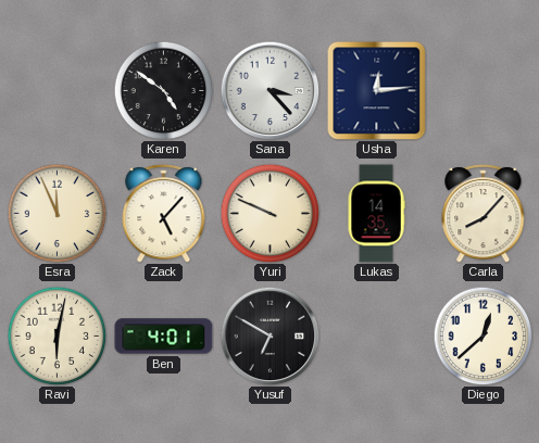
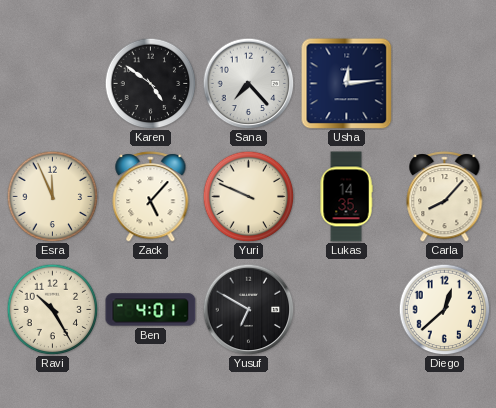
Sana: 3:23 -> 7:23 (248, 83)
Ravi: 6:02 -> 10:25 (52, 309)
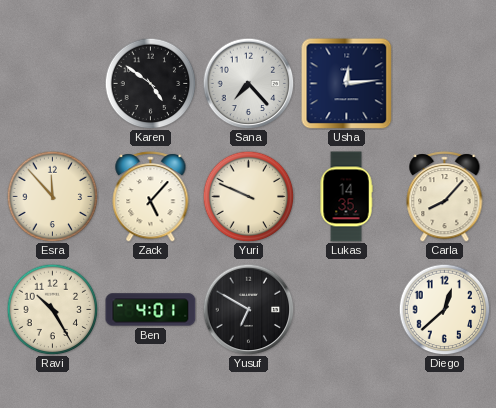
Esra: 11:56 -> 11:53 (52, 196)
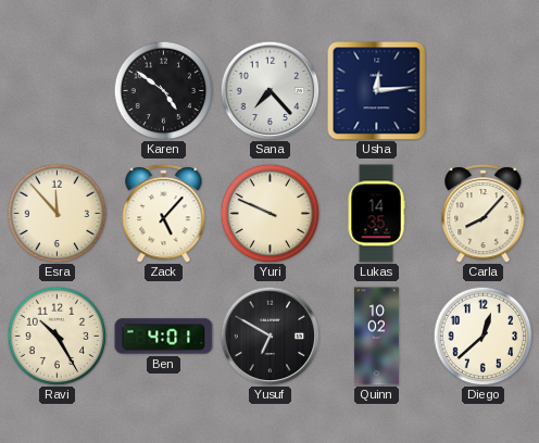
Quinn: none -> 10:02 (376, 337)
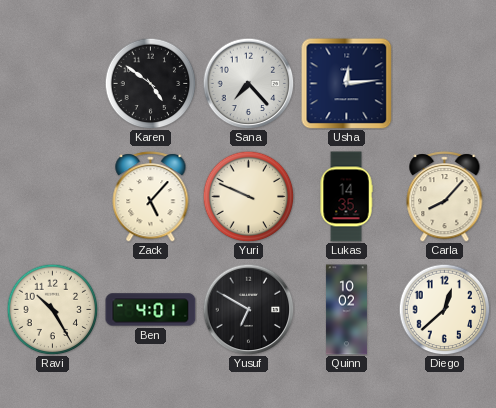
Esra: 11:53 -> none (57, 213)
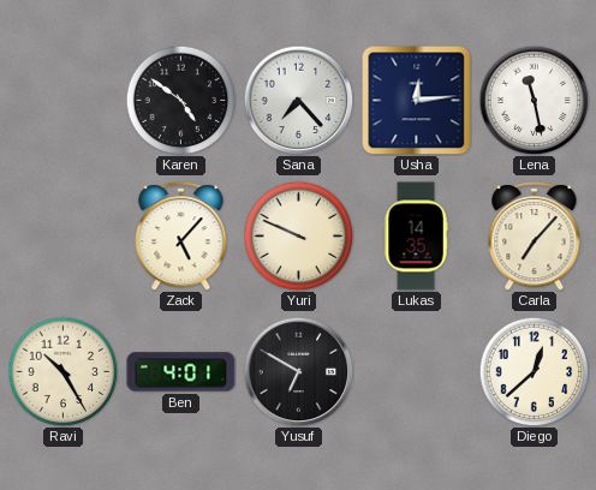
Lena: none -> 11:28 (534, 100)
Carla: 8:07 -> 7:07 (535, 237)
Quinn: 10:02 -> none (346, 310)
